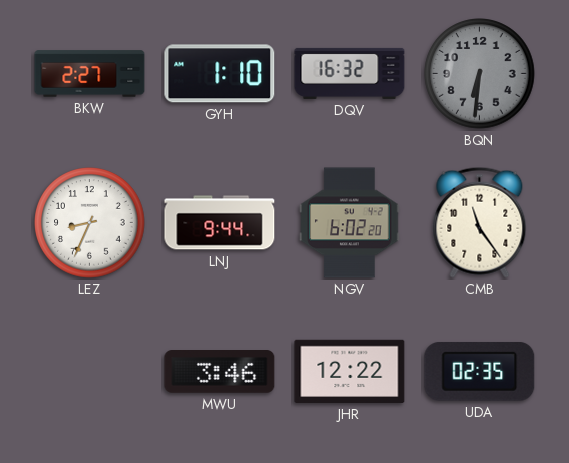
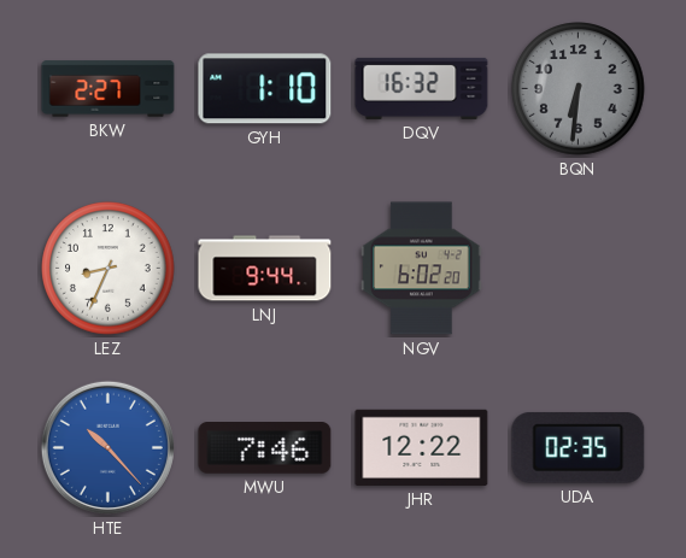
CMB: 11:24 -> none (480, 222)
HTE: none -> 10:23 (107, 447)
MWU: 3:46 -> 7:46 (265, 448)
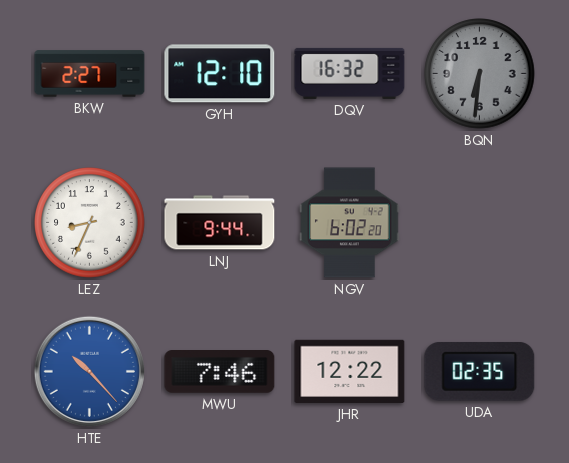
GYH: 1:10 -> 12:10 (220, 74)
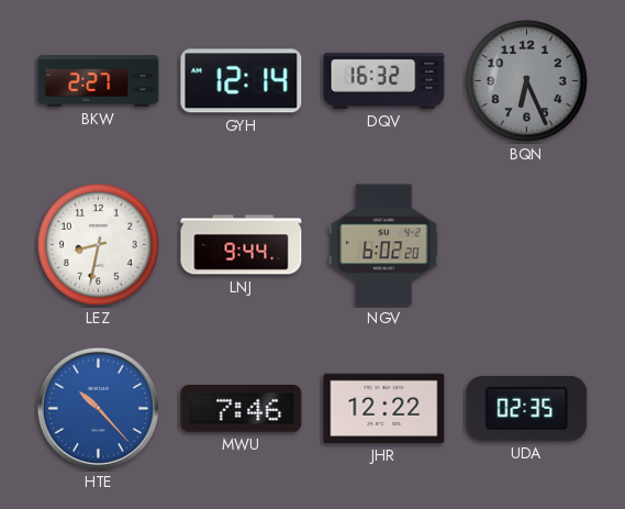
GYH: 12:10 -> 12:14 (242, 81)
BQN: 6:31 -> 6:26 (527, 81)
LEZ: 8:34 -> 8:32 (99, 245)
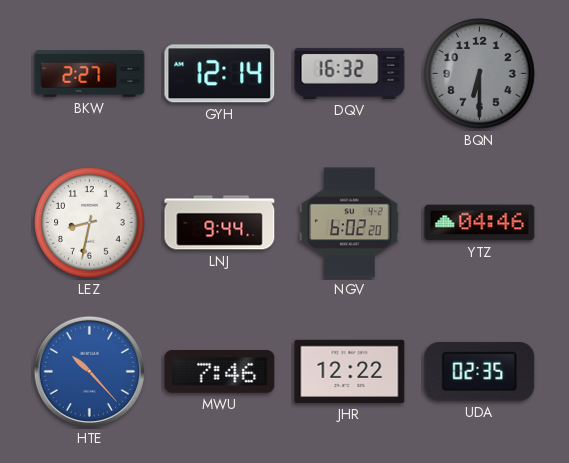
BQN: 6:26 -> 6:30 (480, 74)
YTZ: none -> 04:46 (480, 223)
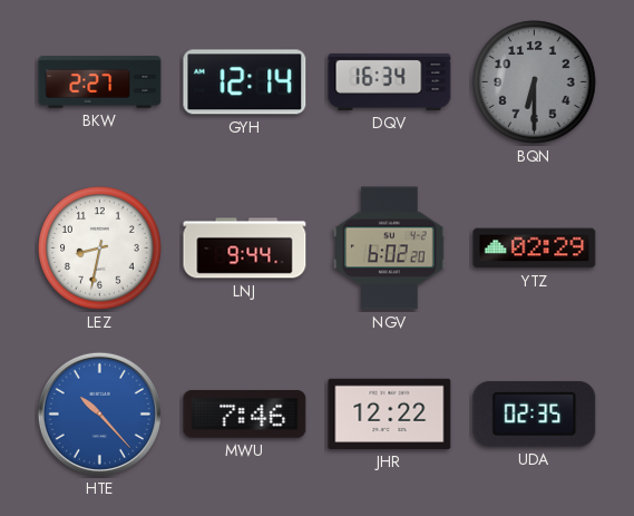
DQV: 16:32 -> 16:34 (390, 81)
YTZ: 04:46 -> 02:29 (535, 249)
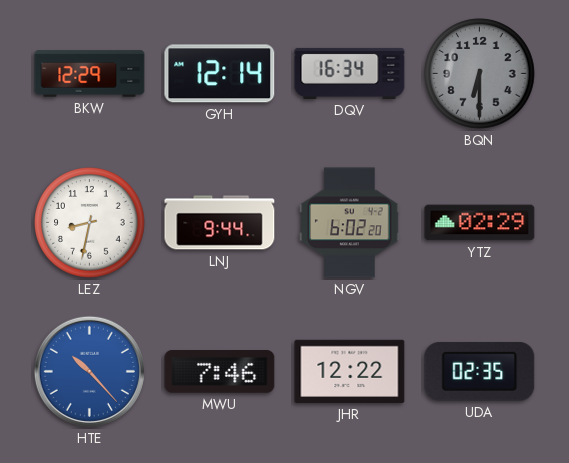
BKW: 2:27 -> 12:29 (90, 74)
